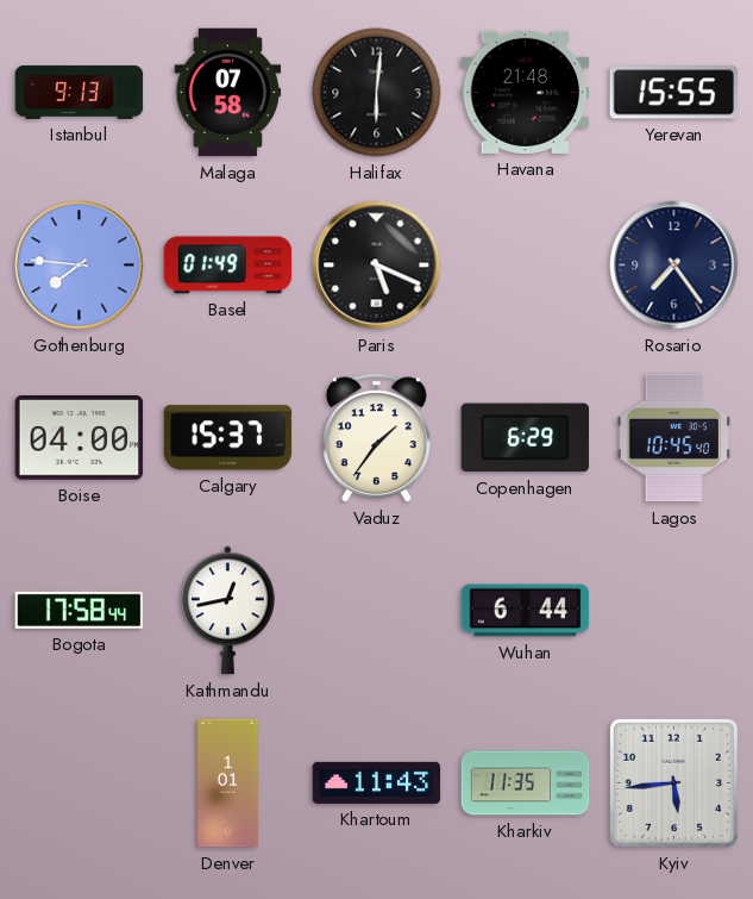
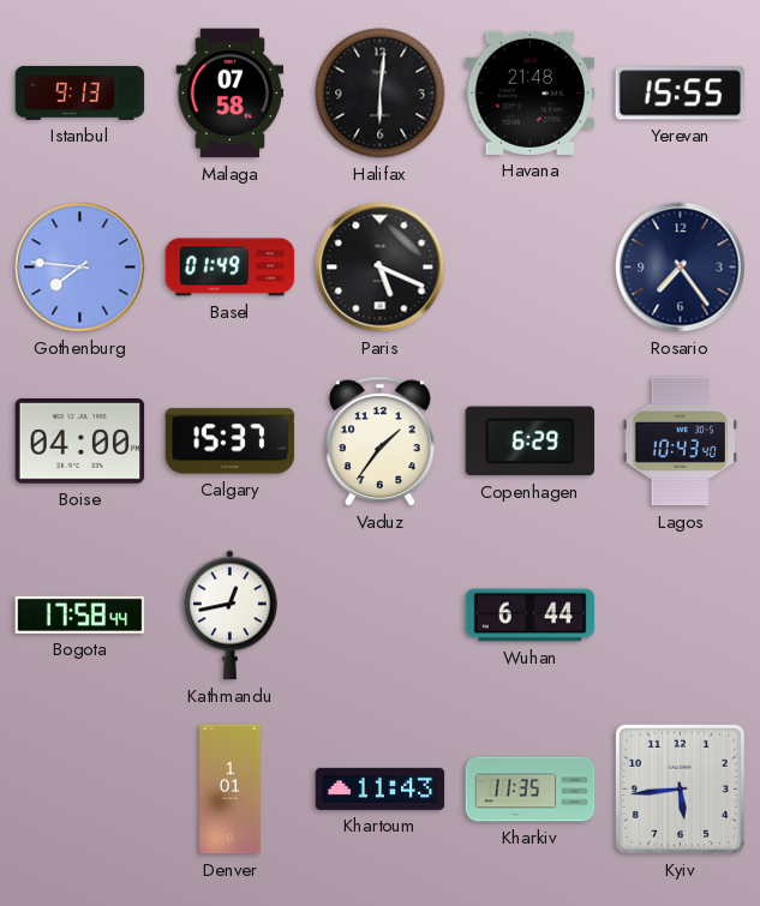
Lagos: 10:45 -> 10:43 (680, 442)
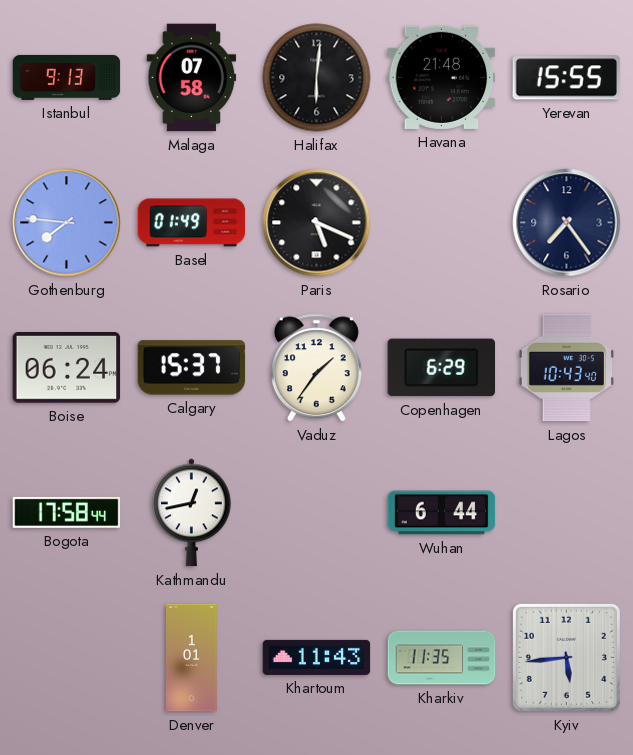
Boise: 04:00 -> 06:24 (67, 368)
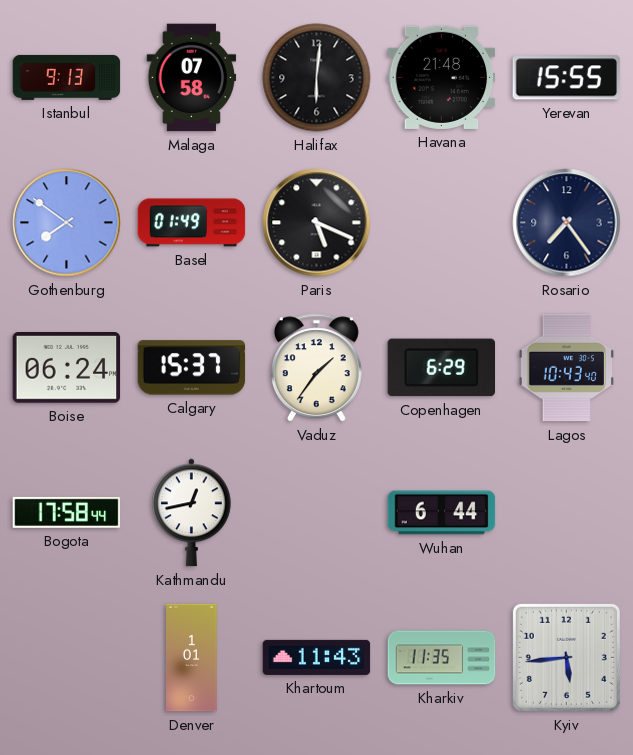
Gothenburg: 7:46 -> 7:51 (67, 223)
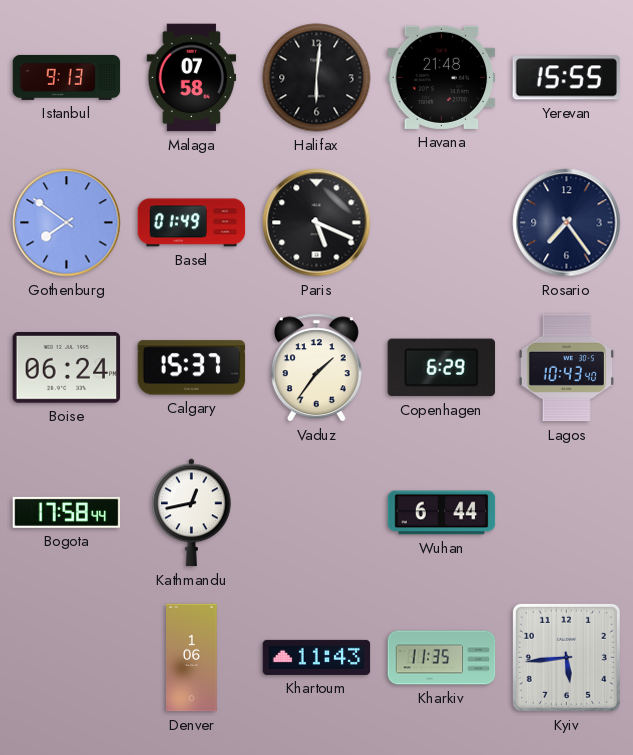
Denver: 1:01 -> 1:06 (192, 658)
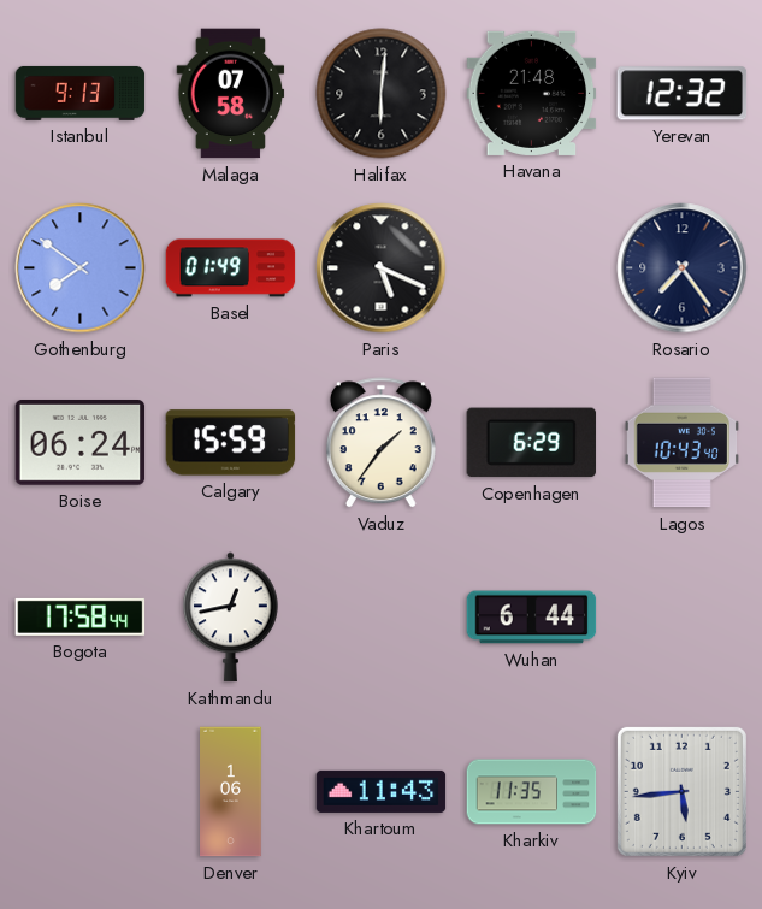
Yerevan: 15:55 -> 12:32 (683, 94)
Calgary: 15:37 -> 15:59 (231, 443)
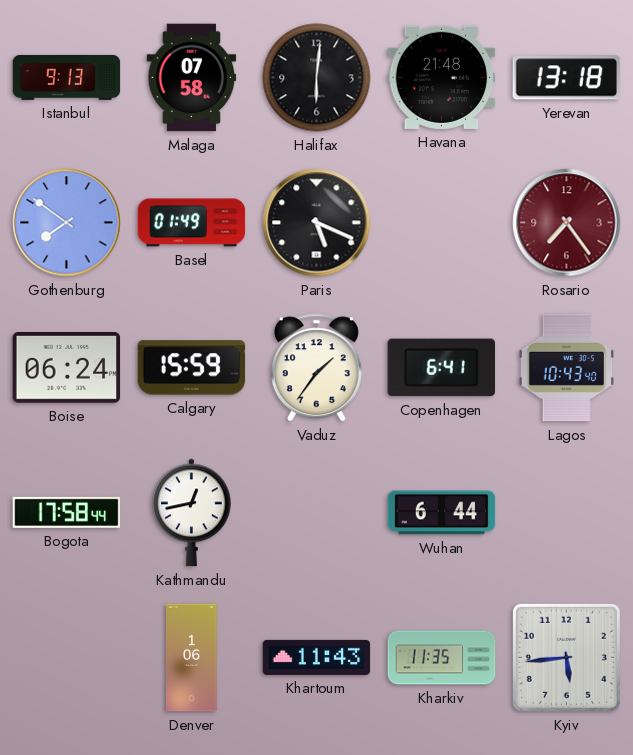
Yerevan: 12:32 -> 13:18 (567, 78)
Rosario dial: navy -> burgundy (567, 223)
Copenhagen: 6:29 -> 6:41 (442, 368)
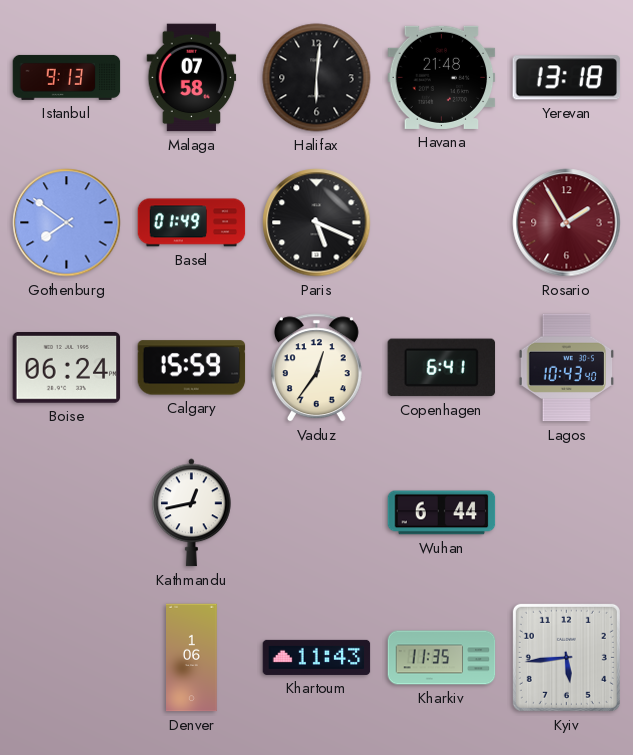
Rosario: 7:24 -> 1:55 (567, 223)
Vaduz: 1:36 -> 12:36 (316, 368)
Bogota: 17:58 -> none (67, 512)
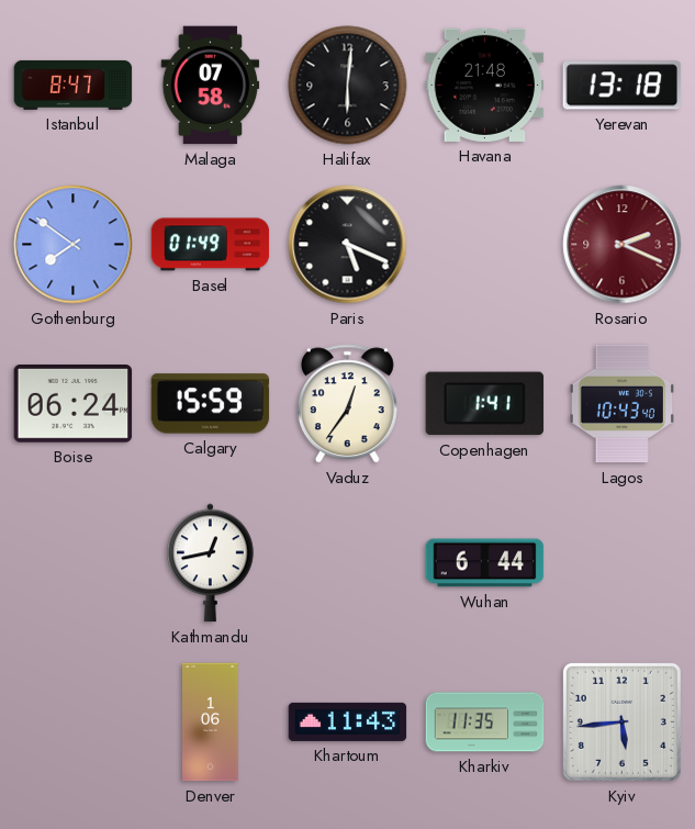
Istanbul: 9:13 -> 8:47 (74, 85)
Rosario: 1:55 -> 2:19 (623, 245)
Copenhagen: 6:41 -> 1:41 (485, 404)
